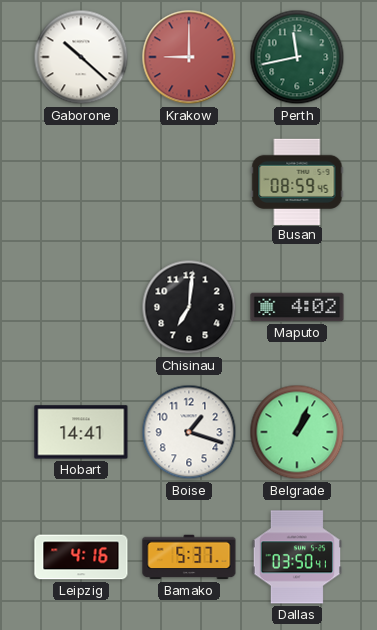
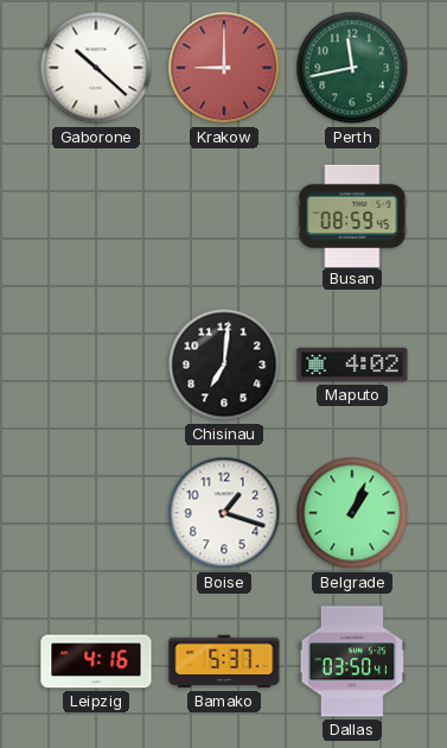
Hobart: 14:41 -> none (81, 432)
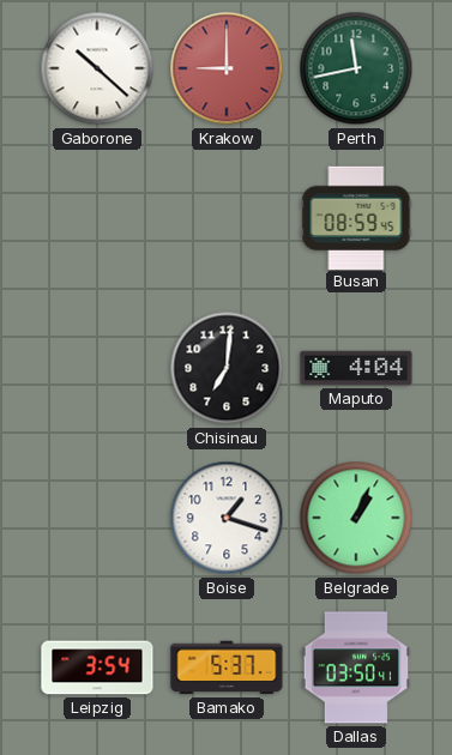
Maputo: 4:02 -> 4:04 (356, 368)
Leipzig: 4:16 -> 3:54 (97, 668)
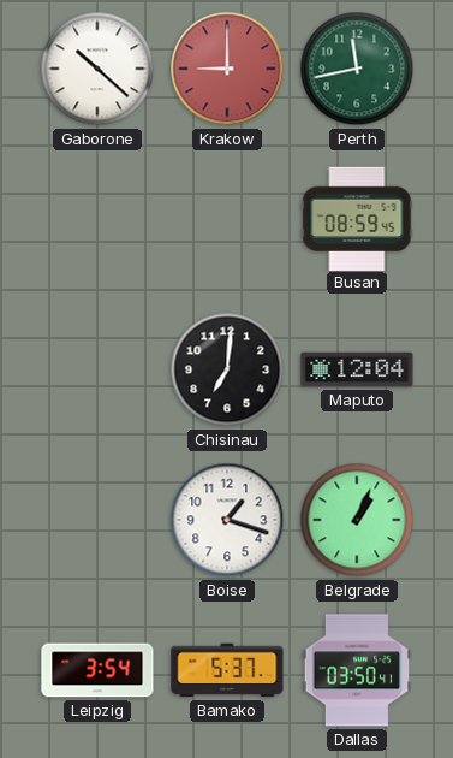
Maputo: 4:04 -> 12:04 (357, 369)
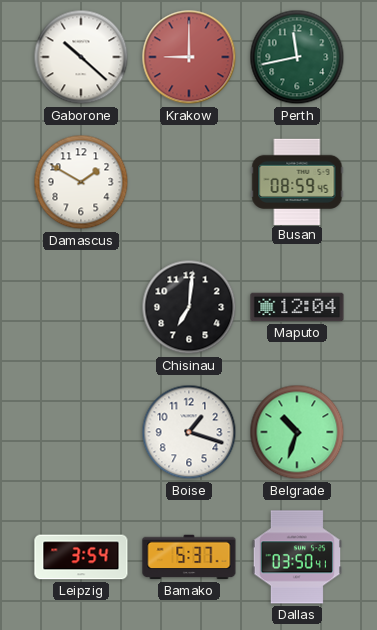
Damascus: none -> 1:50 (81, 182)
Belgrade: 1:04 -> 10:33 (297, 432)
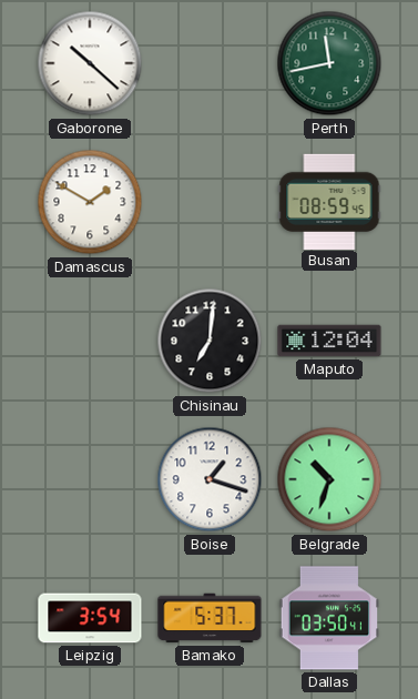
Krakow: 9:00 -> none (189, 57)
